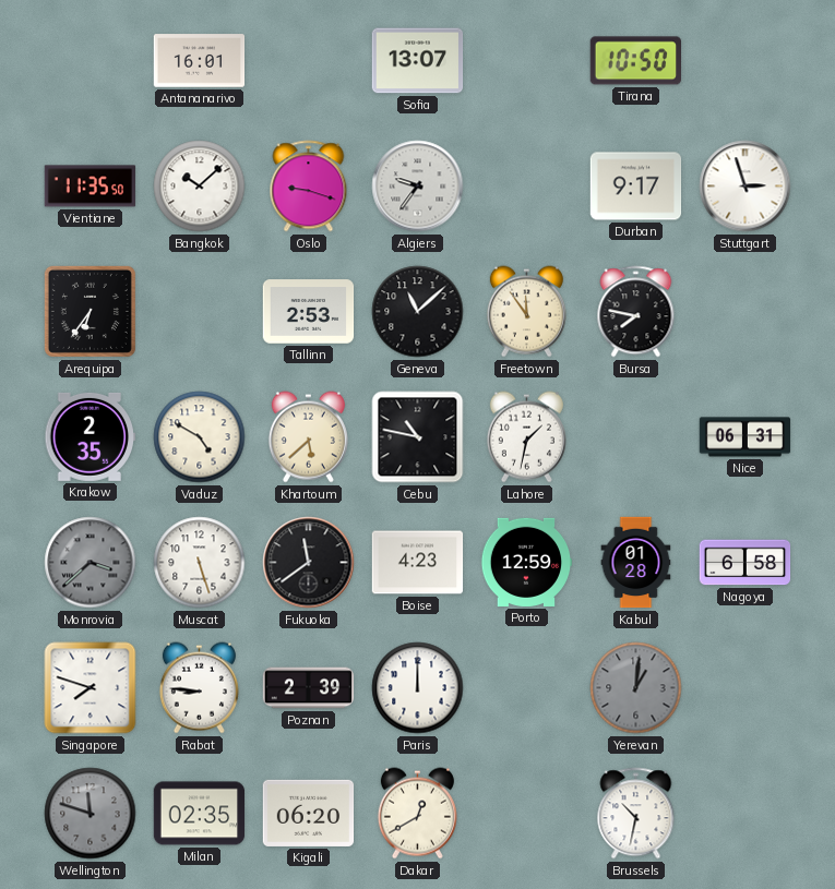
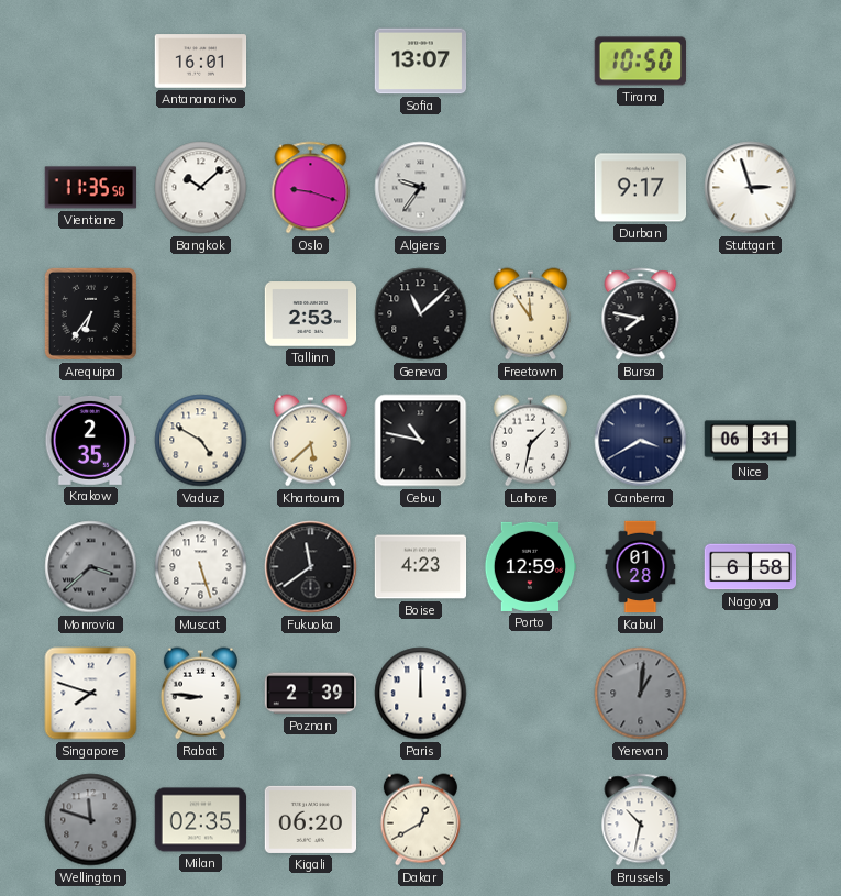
Canberra: none -> 3:40 (641, 441)
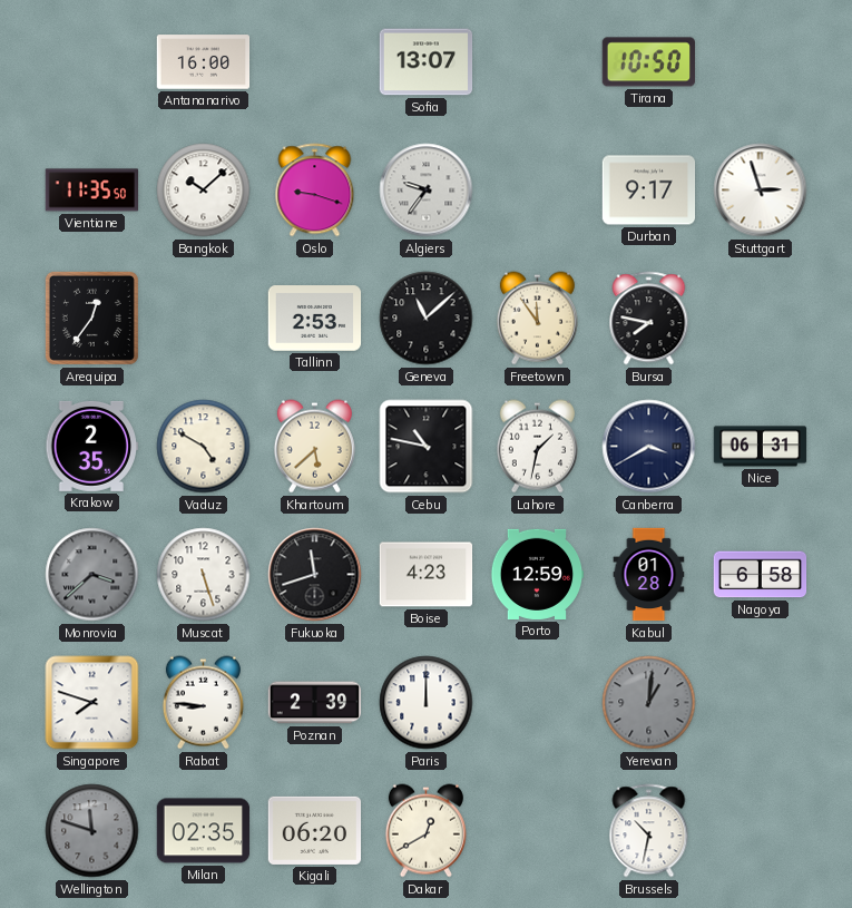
Antananarivo: 16:01 -> 16:00 (204, 62)
Arequipa: 6:36 -> 12:36 (91, 318)
Fukuoka: 11:39 -> 11:42 (315, 575)
